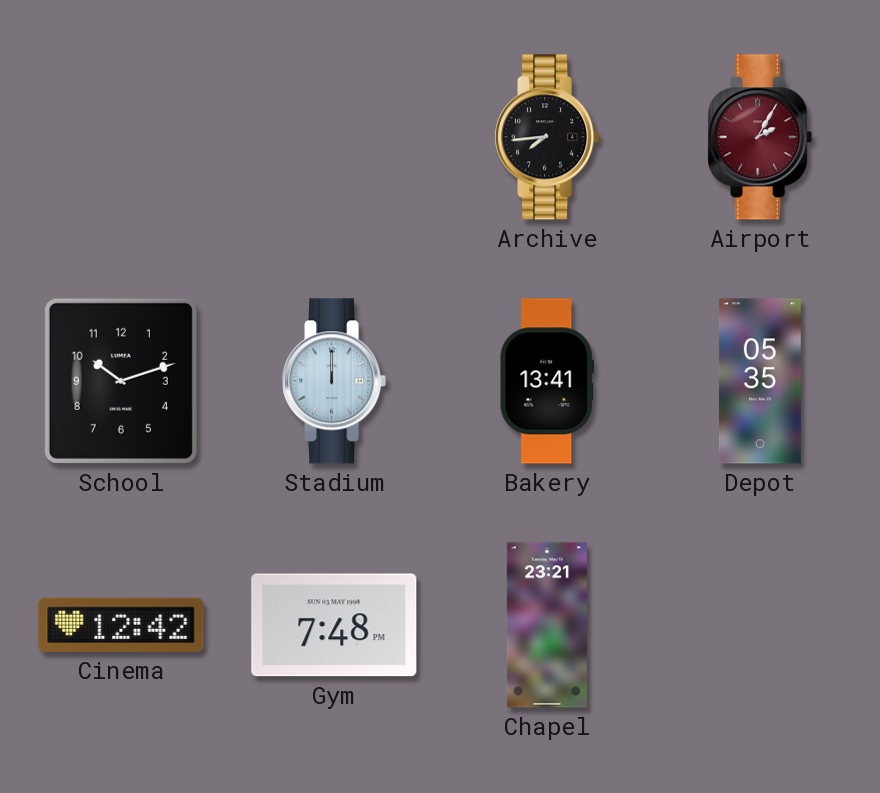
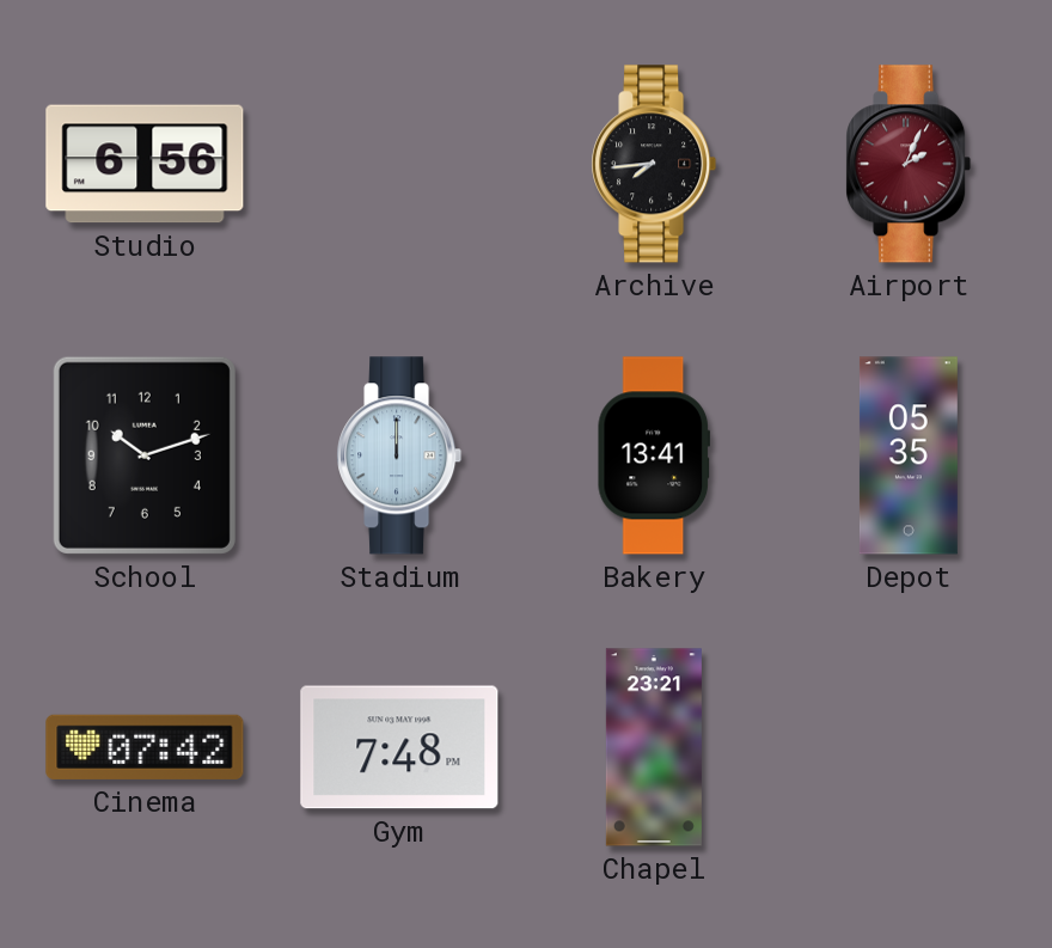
Studio: none -> 6:56 (145, 164)
Airport: 2:05 -> 2:04 (909, 164)
Cinema: 12:42 -> 07:42 (145, 747)
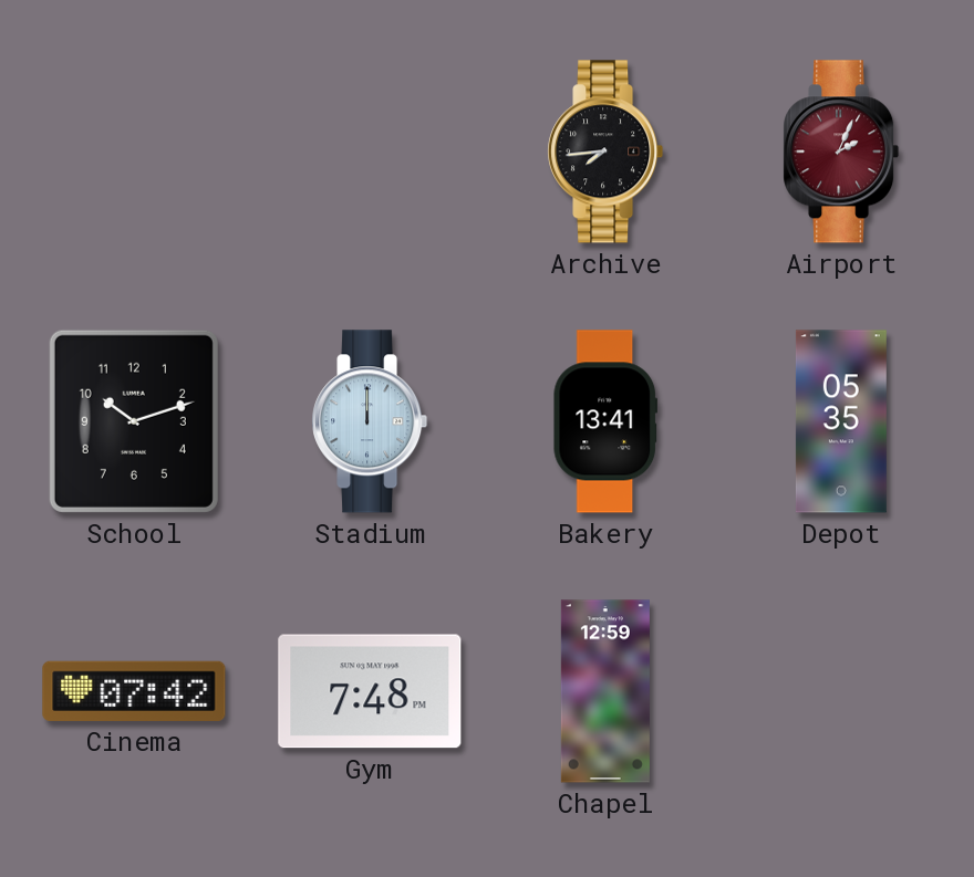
Studio: 6:56 -> none (145, 164)
Chapel: 23:21 -> 12:59 (605, 691)
